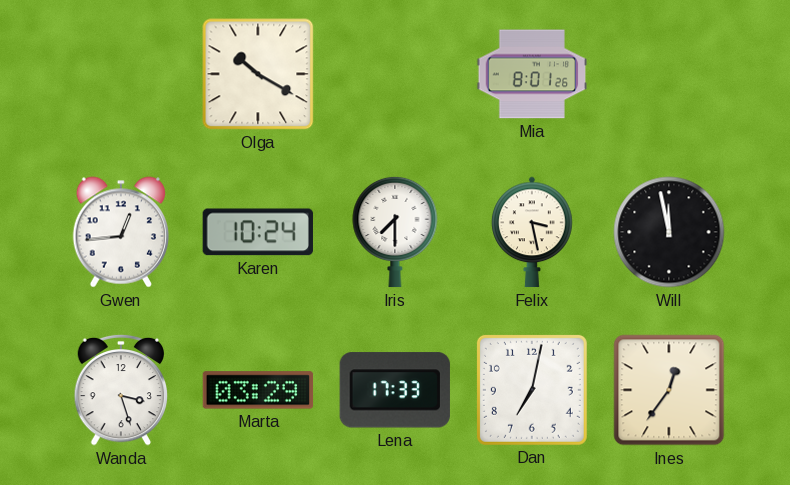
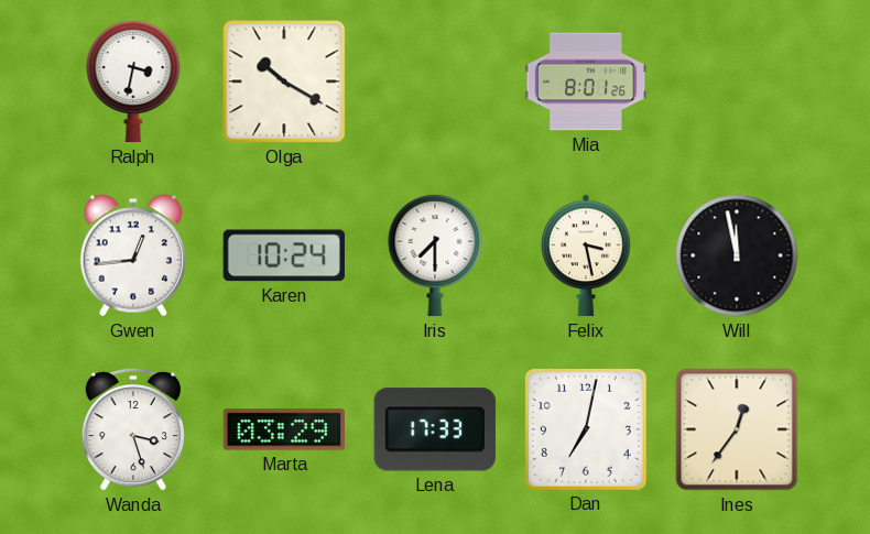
Ralph: none -> 3:32 (133, 81)
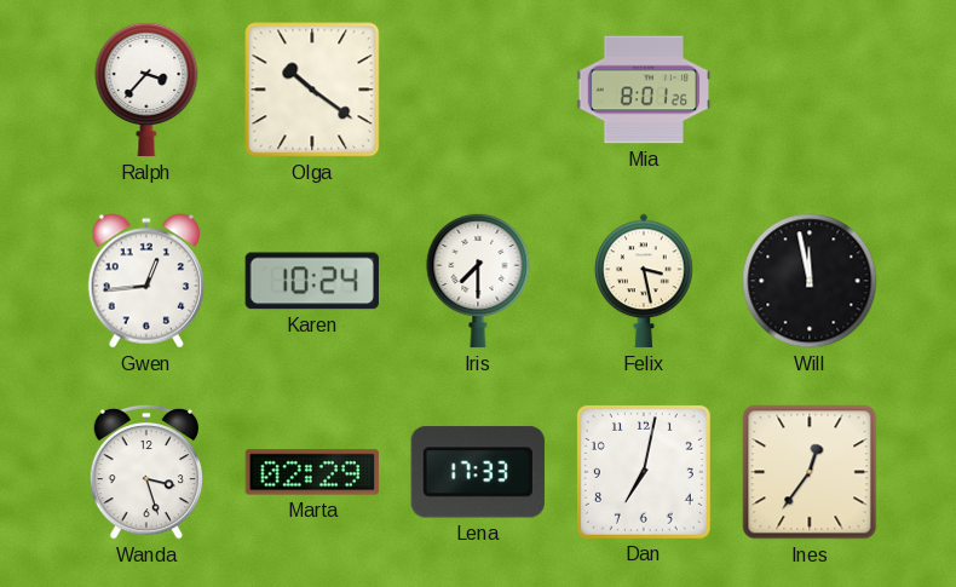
Ralph: 3:32 -> 3:37 (146, 90)
Olga: 10:20 -> 10:21 (312, 90)
Marta: 03:29 -> 02:29 (312, 472)
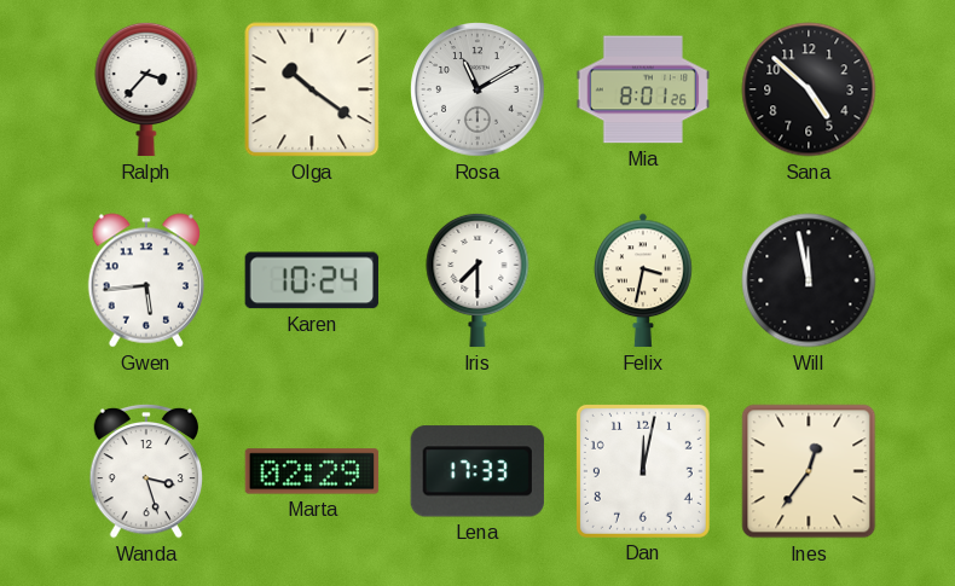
Rosa: none -> 11:10 (477, 89)
Sana: none -> 4:52 (809, 89)
Gwen: 12:44 -> 5:44 (145, 280)
Felix: 3:28 -> 3:32 (643, 280)
Dan: 7:02 -> 12:02 (643, 471)
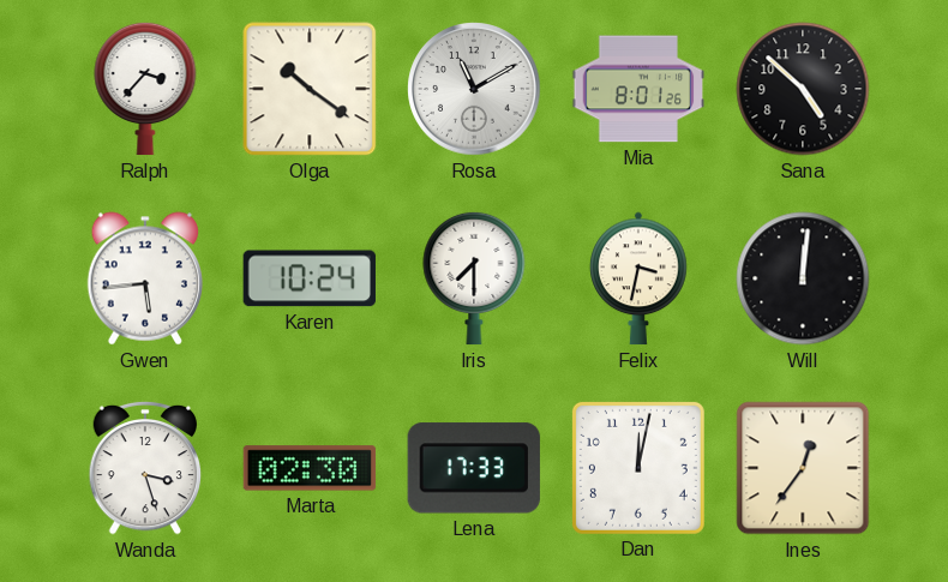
Will: 11:58 -> 12:01 (803, 278)
Marta: 02:29 -> 02:30 (310, 468)
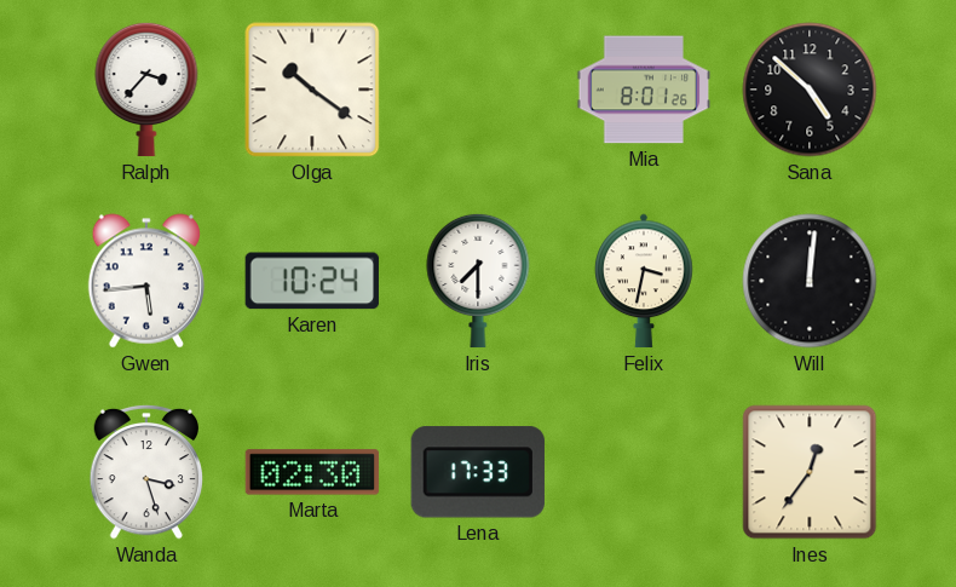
Rosa: 11:10 -> none (474, 89)
Dan: 12:02 -> none (638, 468)
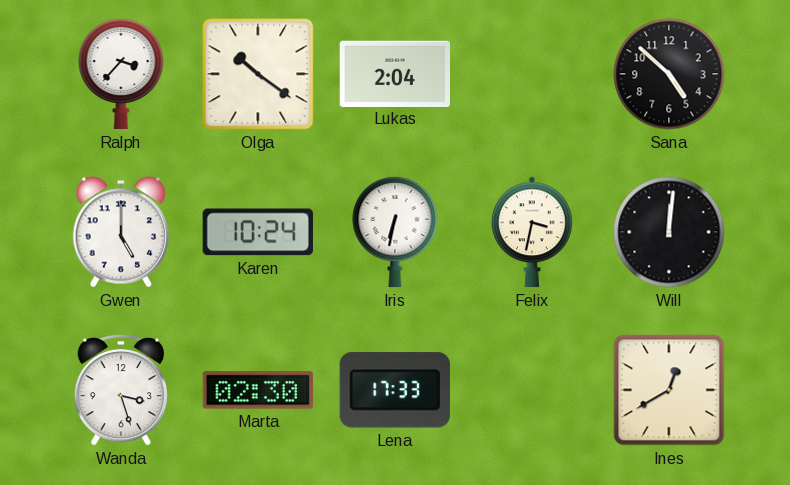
Lukas: none -> 2:04 (395, 73)
Mia: 8:01 -> none (644, 90)
Gwen: 5:44 -> 5:00 (120, 232)
Iris: 7:30 -> 6:32 (395, 232)
Ines: 12:36 -> 12:40 (669, 390)
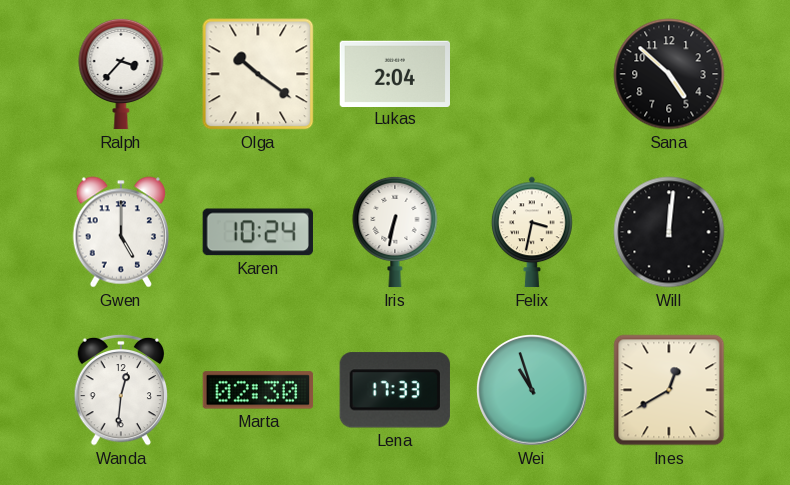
Wanda: 3:27 -> 12:31 (121, 390)
Wei: none -> 10:57 (532, 390)
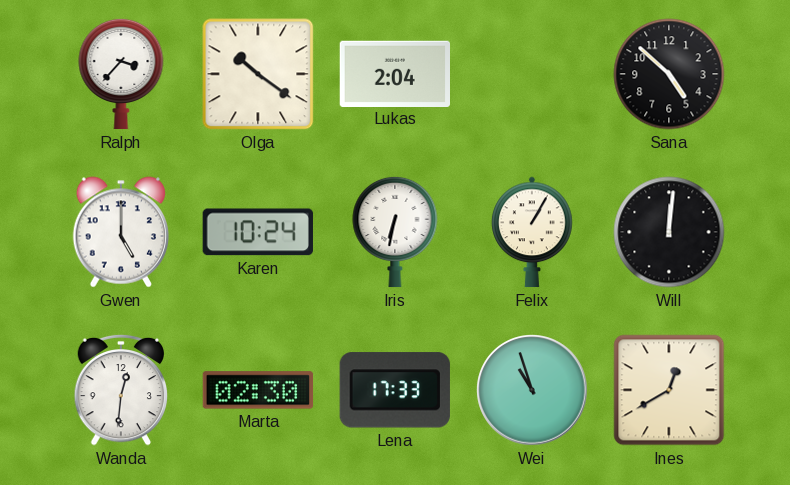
Felix: 3:32 -> 1:05 (532, 232)
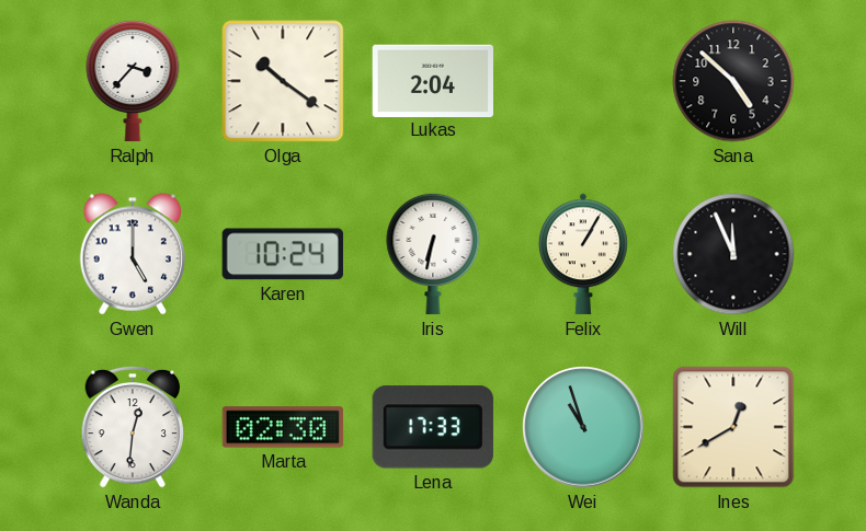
Will: 12:01 -> 11:56 (733, 254)
